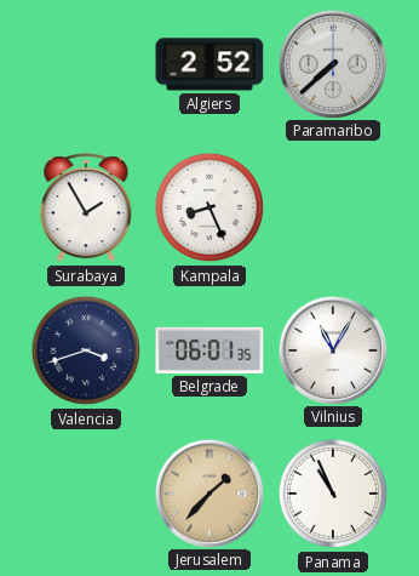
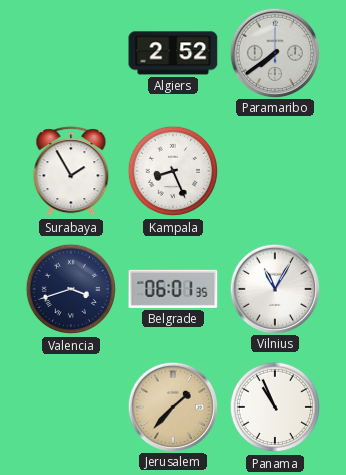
Paramaribo: 7:38 -> 7:39 (274, 52)
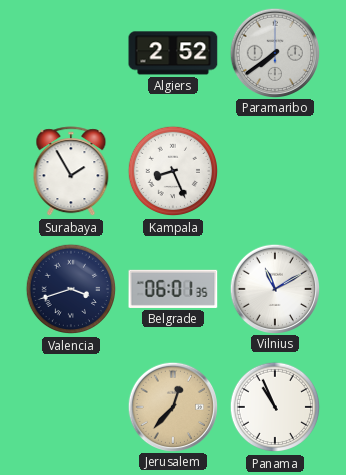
Vilnius: 11:05 -> 11:10 (274, 288)
Jerusalem: 1:37 -> 12:37 (172, 406)
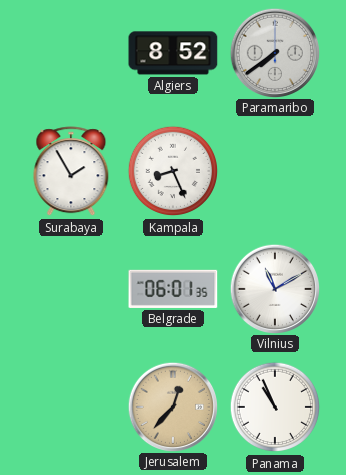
Algiers: 2:52 -> 8:52 (173, 53)
Valencia: 3:42 -> none (71, 289)
